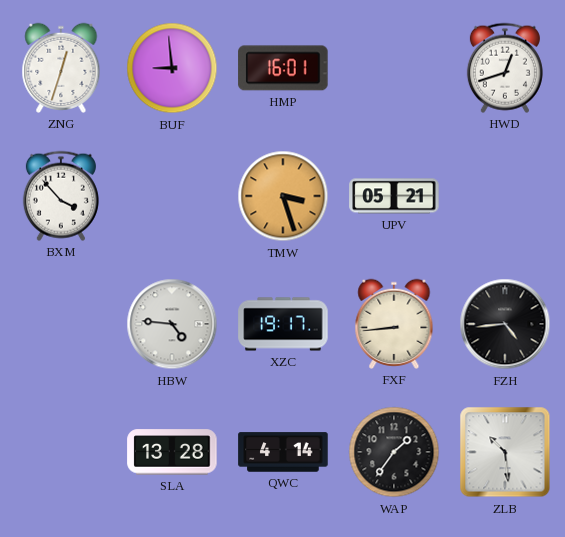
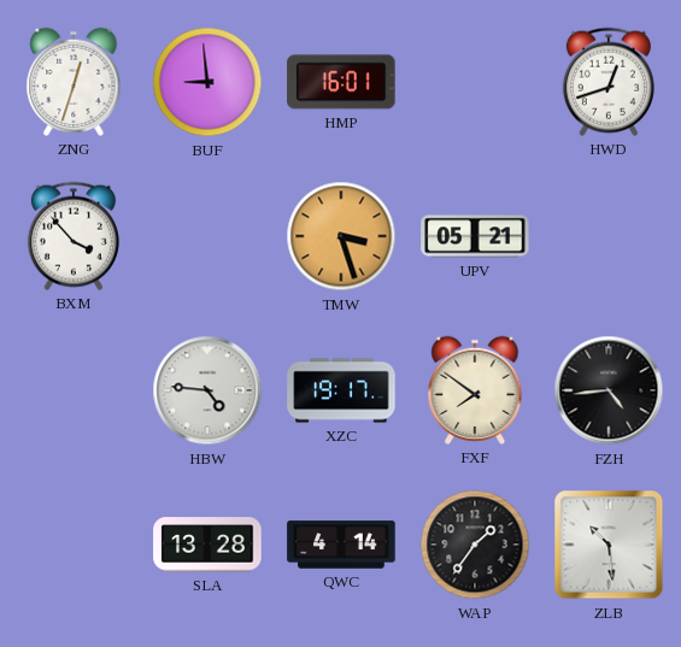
FXF: 8:44 -> 7:51 (475, 390)
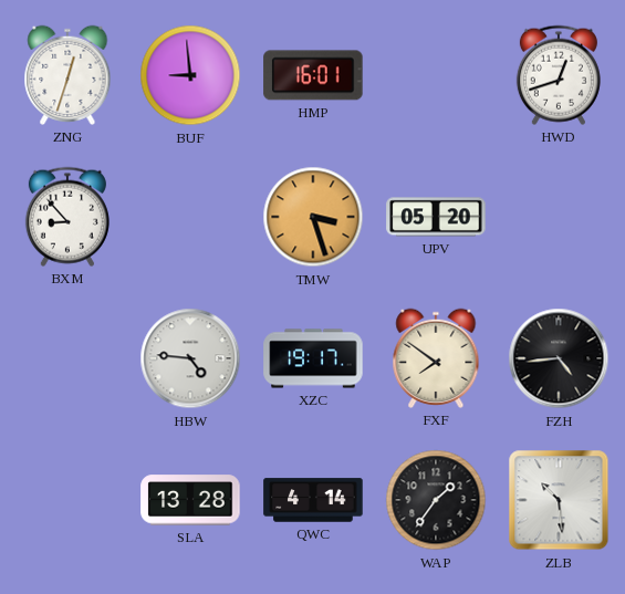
BXM: 3:53 -> 8:53 (67, 217)
UPV: 05:21 -> 05:20 (436, 217)
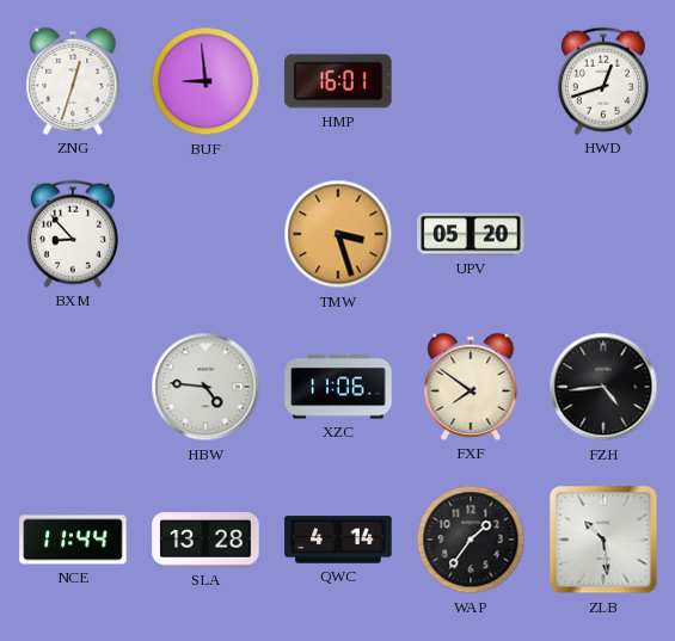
XZC: 19:17 -> 11:06 (338, 387)
NCE: none -> 11:44 (73, 540)
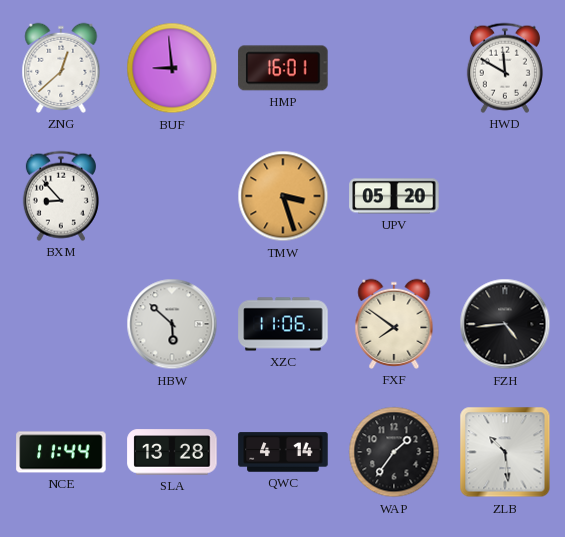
ZNG: 12:33 -> 12:38 (61, 68)
HWD: 12:42 -> 11:50 (505, 68)
HBW: 4:46 -> 5:52 (172, 324)
